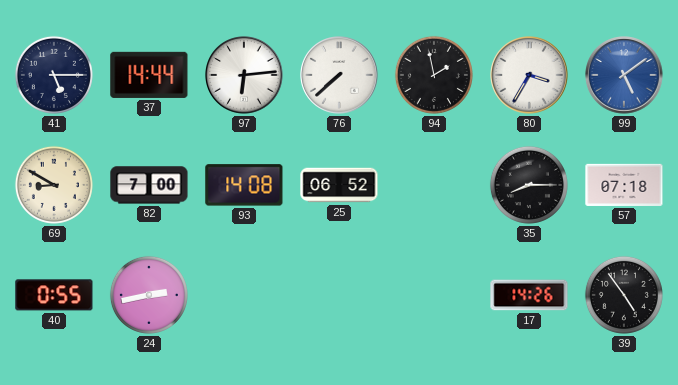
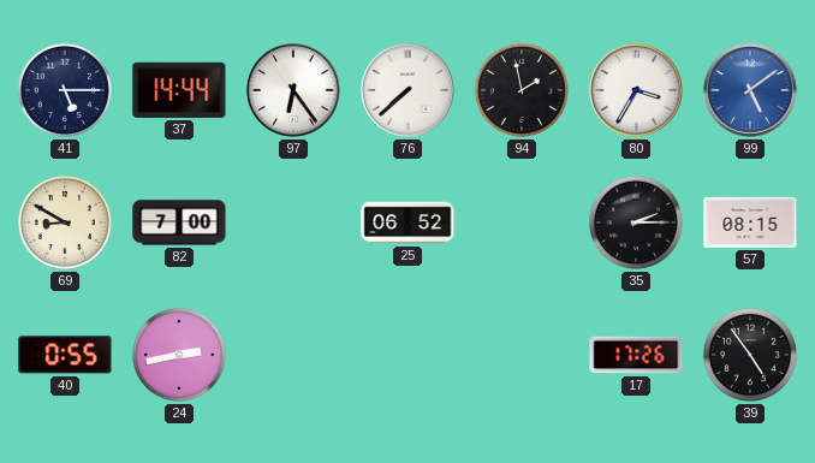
97: 6:14 -> 6:24 (293, 90)
93: 14:08 -> none (244, 185)
35: 8:15 -> 2:15 (636, 222)
57: 07:18 -> 08:15 (750, 222)
17: 14:26 -> 17:26 (636, 355)
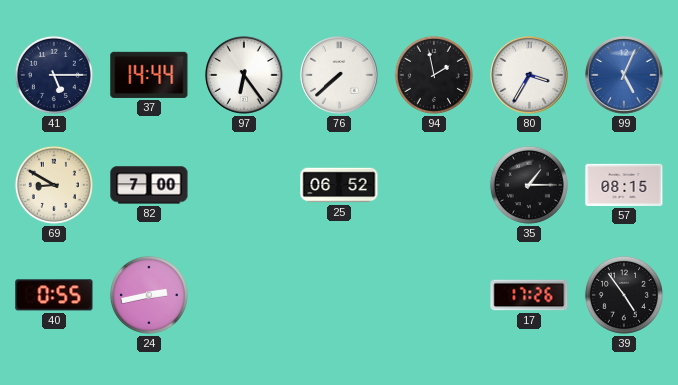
99: 5:09 -> 5:04 (624, 75)
35: 2:15 -> 1:15 (529, 185)
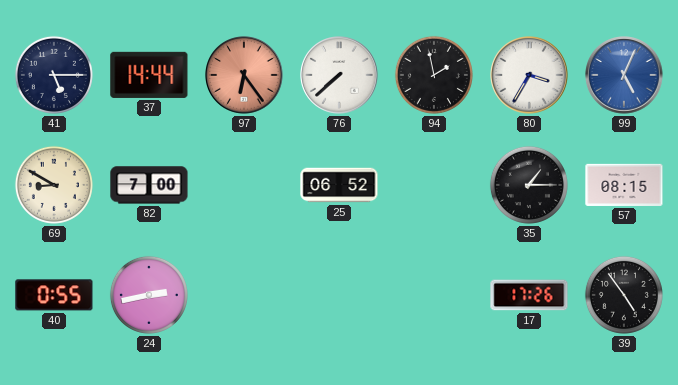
97 dial: white -> salmon (244, 75)
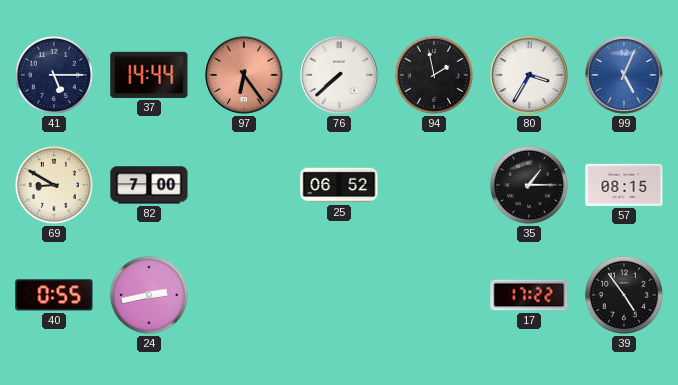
17: 17:26 -> 17:22 (529, 295)
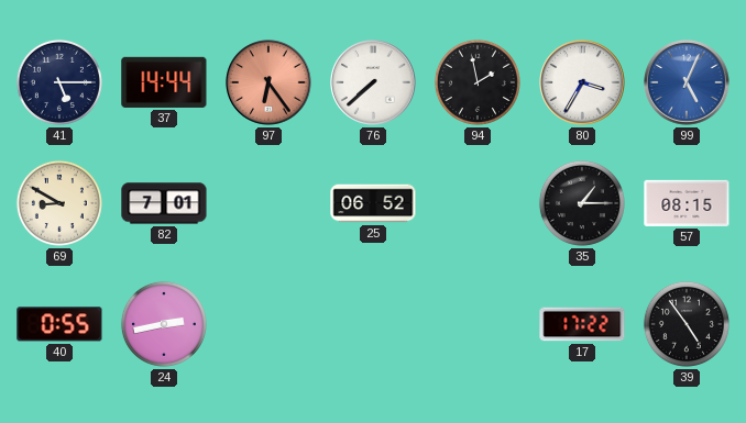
82: 7:00 -> 7:01 (164, 203)
